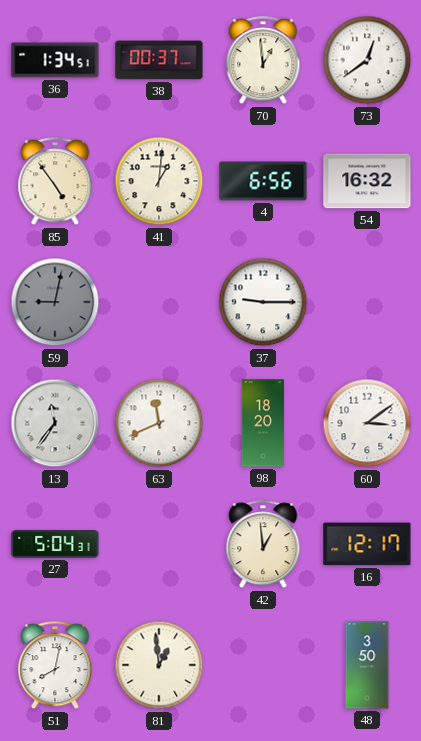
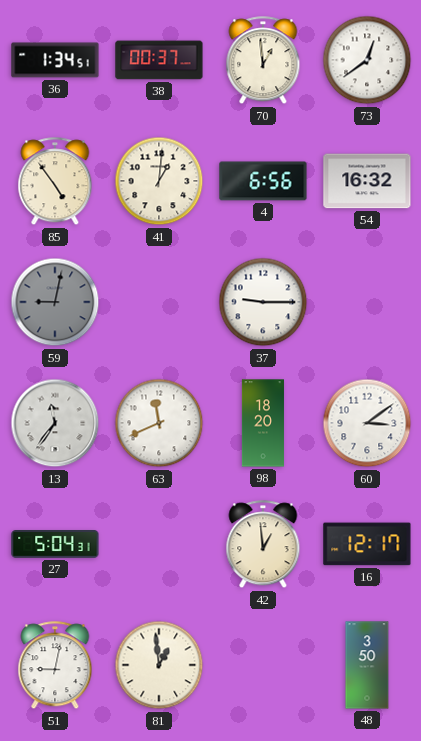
51: 8:02 -> 9:02 (55, 666)
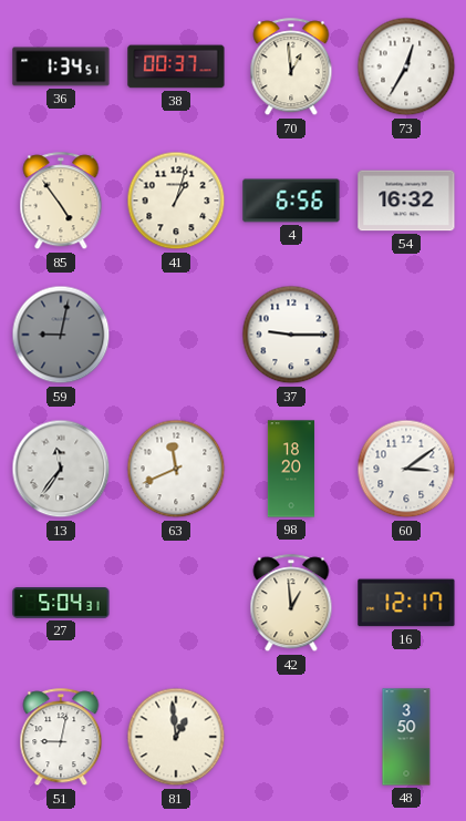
73: 12:39 -> 12:35 (406, 66)
41: 1:01 -> 1:03 (176, 201)
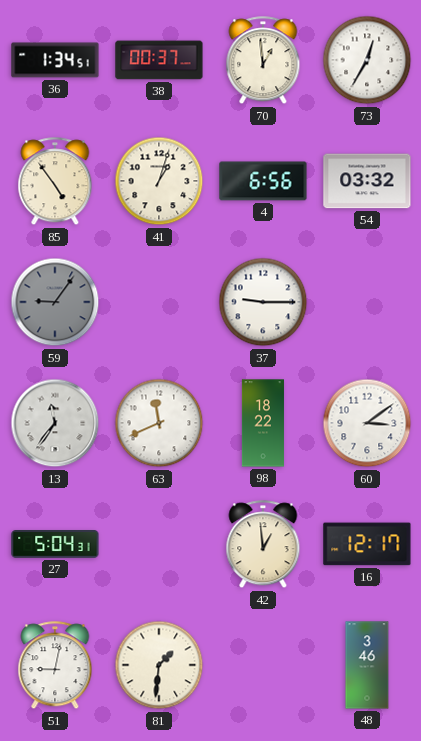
54: 16:32 -> 03:32 (367, 181)
59: 9:02 -> 9:06 (55, 302)
98: 18:20 -> 18:22 (263, 423)
81: 12:59 -> 1:31 (159, 665)
48: 3:50 -> 3:46 (367, 665)
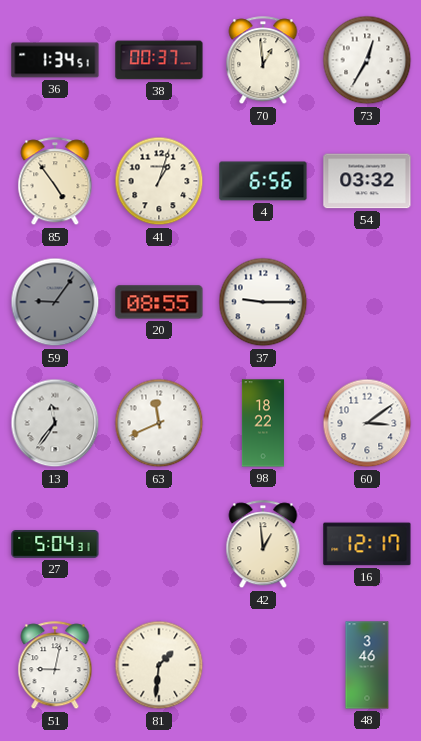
20: none -> 08:55 (159, 302)
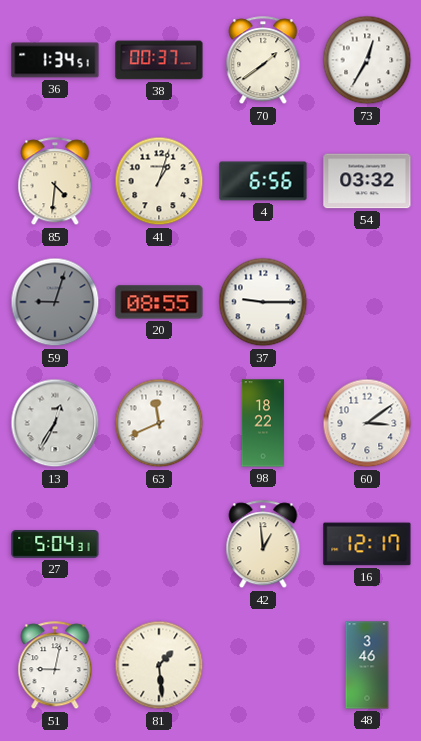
70: 12:59 -> 1:39 (263, 61)
85: 4:54 -> 4:31 (55, 182)
59: 9:06 -> 9:03 (55, 302)
13: 11:36 -> 12:35 (55, 423)
81: 1:31 -> 1:29 (159, 665)
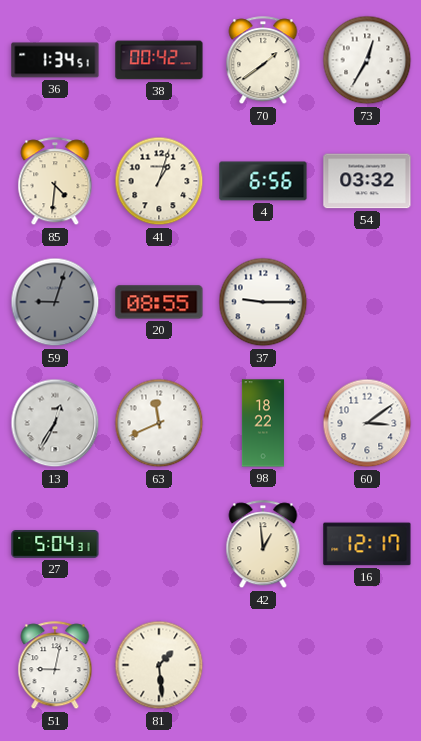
38: 00:37 -> 00:42 (159, 60)
48: 3:46 -> none (367, 665)
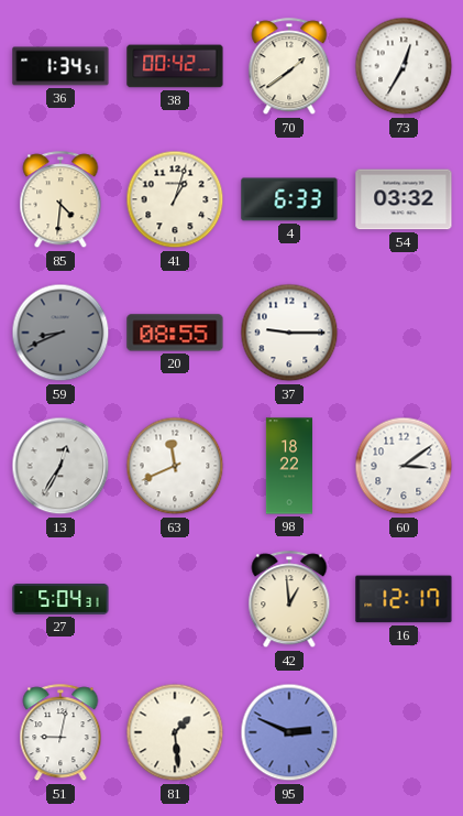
4: 6:56 -> 6:33 (289, 199)
59: 9:03 -> 8:41 (60, 333)
95: none -> 2:49 (289, 732)
